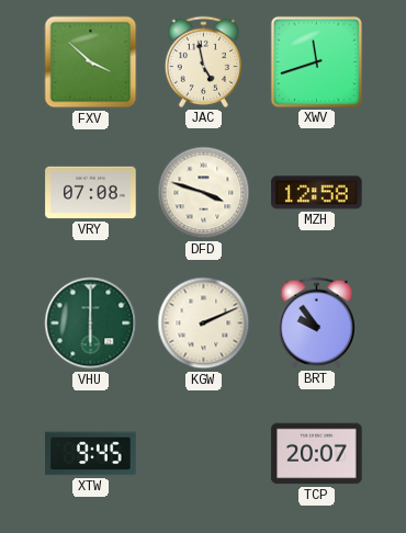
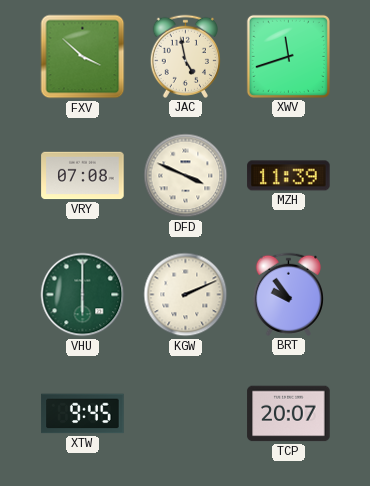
DFD: 3:48 -> 3:49 (186, 176)
MZH: 12:58 -> 11:39 (289, 176)
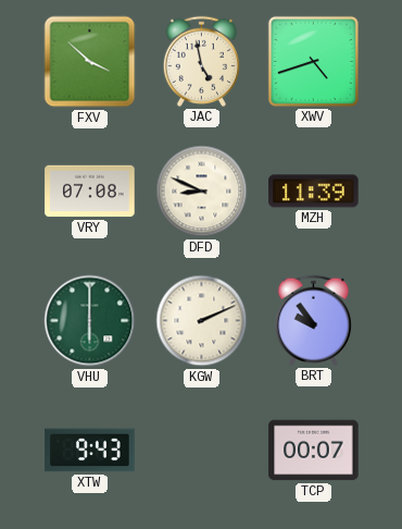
XWV: 11:42 -> 4:42 (313, 61)
DFD: 3:49 -> 8:49 (202, 192)
XTW: 9:45 -> 9:43 (90, 451)
TCP: 20:07 -> 00:07 (314, 451)
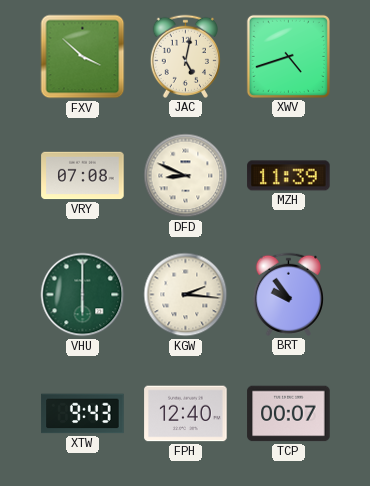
JAC: 4:58 -> 5:02 (185, 56)
KGW: 2:11 -> 2:16 (186, 295)
FPH: none -> 12:40 (186, 414)
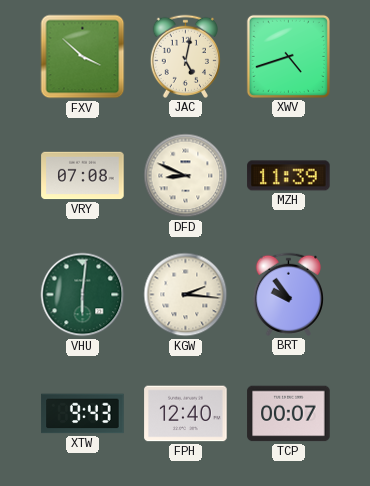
VHU: 6:00 -> 6:01 (83, 295)
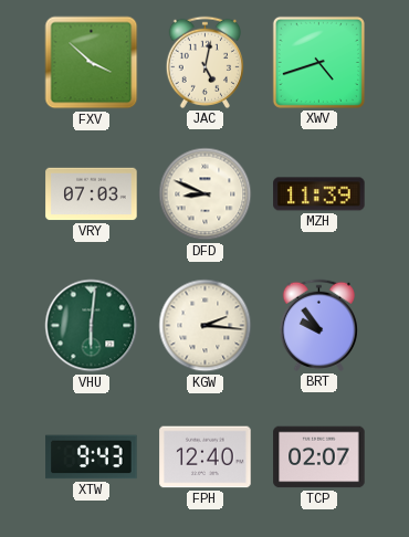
VRY: 07:08 -> 07:03 (92, 194)
TCP: 00:07 -> 02:07 (319, 457)
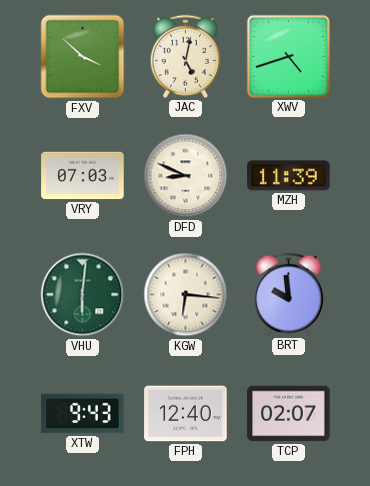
KGW: 2:16 -> 6:16 (186, 295)
BRT: 9:54 -> 9:59 (288, 294)
